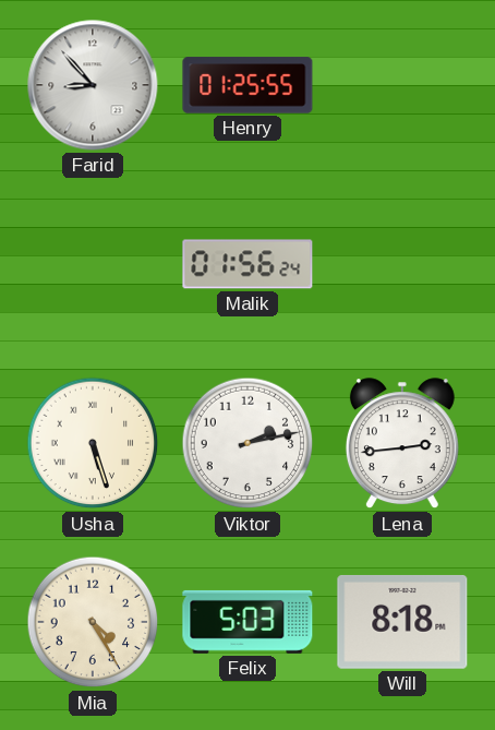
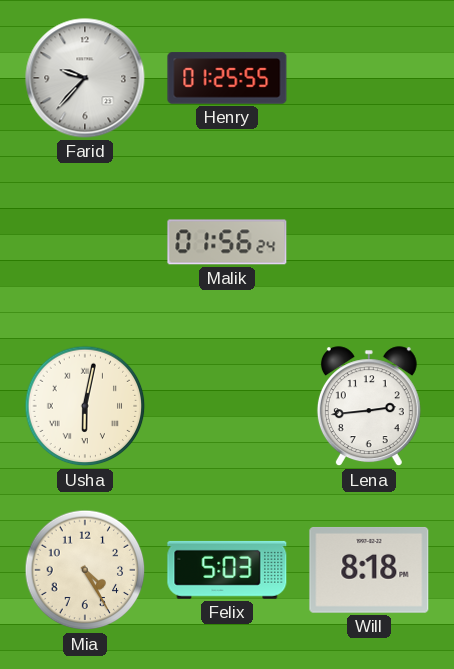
Farid: 8:53 -> 9:37 (85, 78)
Usha: 5:27 -> 6:02 (85, 406)
Viktor: 2:13 -> none (247, 443)
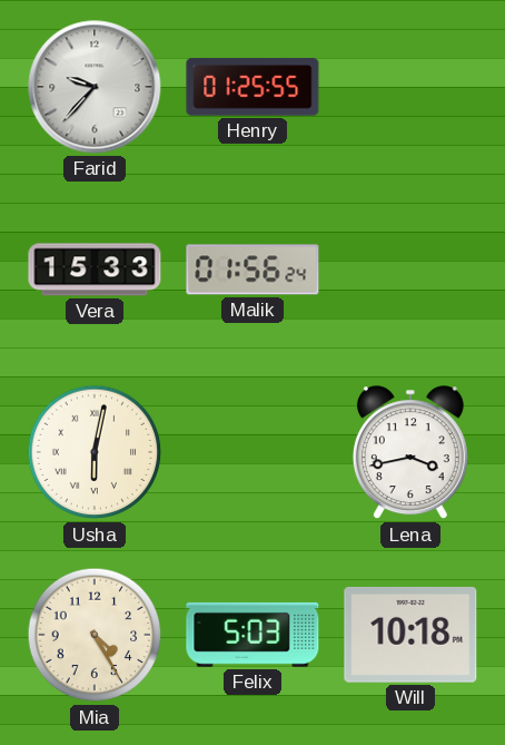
Vera: none -> 15:33 (95, 269)
Lena: 2:44 -> 3:43 (410, 453)
Will: 8:18 -> 10:18 (410, 635)
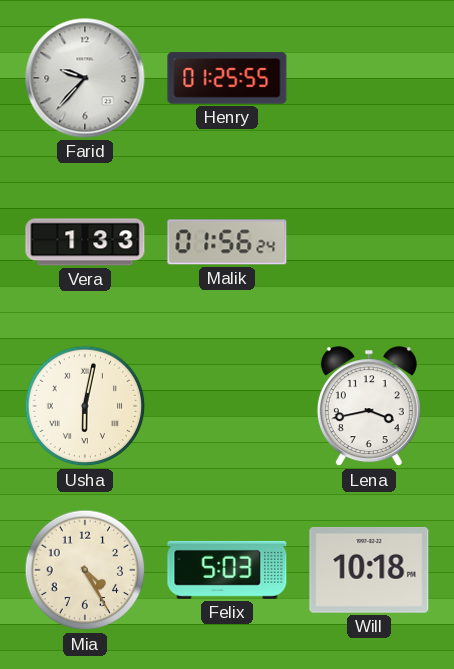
Vera: 15:33 -> 1:33 (85, 242)
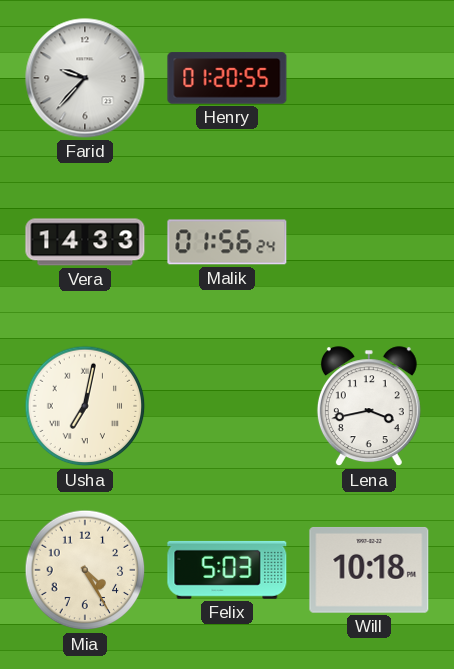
Henry: 01:25 -> 01:20 (227, 78)
Vera: 1:33 -> 14:33 (85, 242)
Usha: 6:02 -> 7:02 (85, 406)
